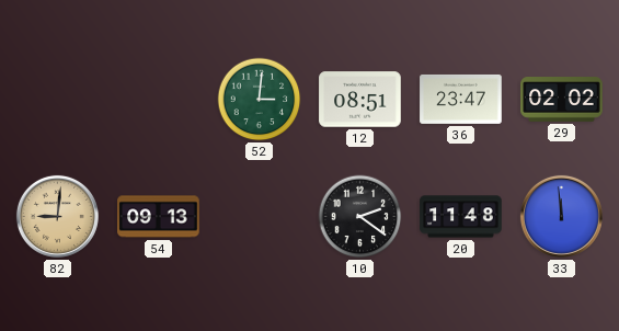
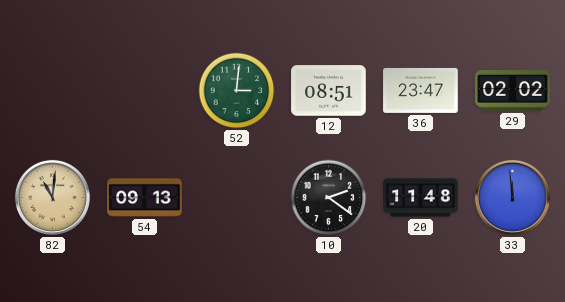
82: 9:01 -> 11:01 (52, 197)
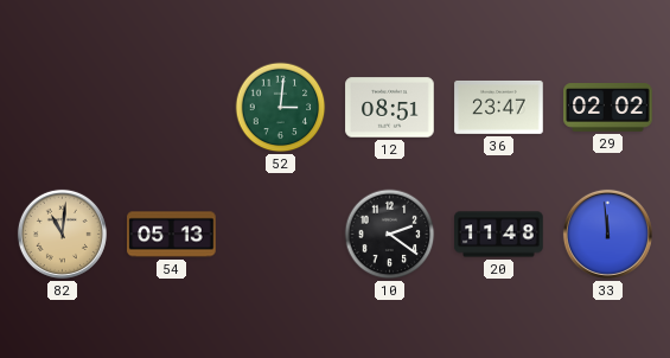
54: 09:13 -> 05:13 (172, 235)
